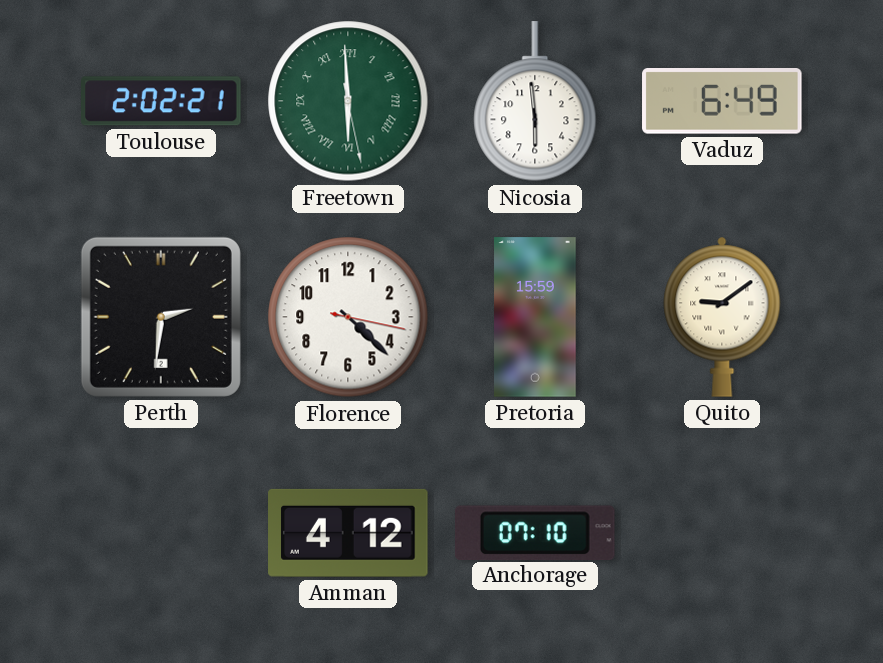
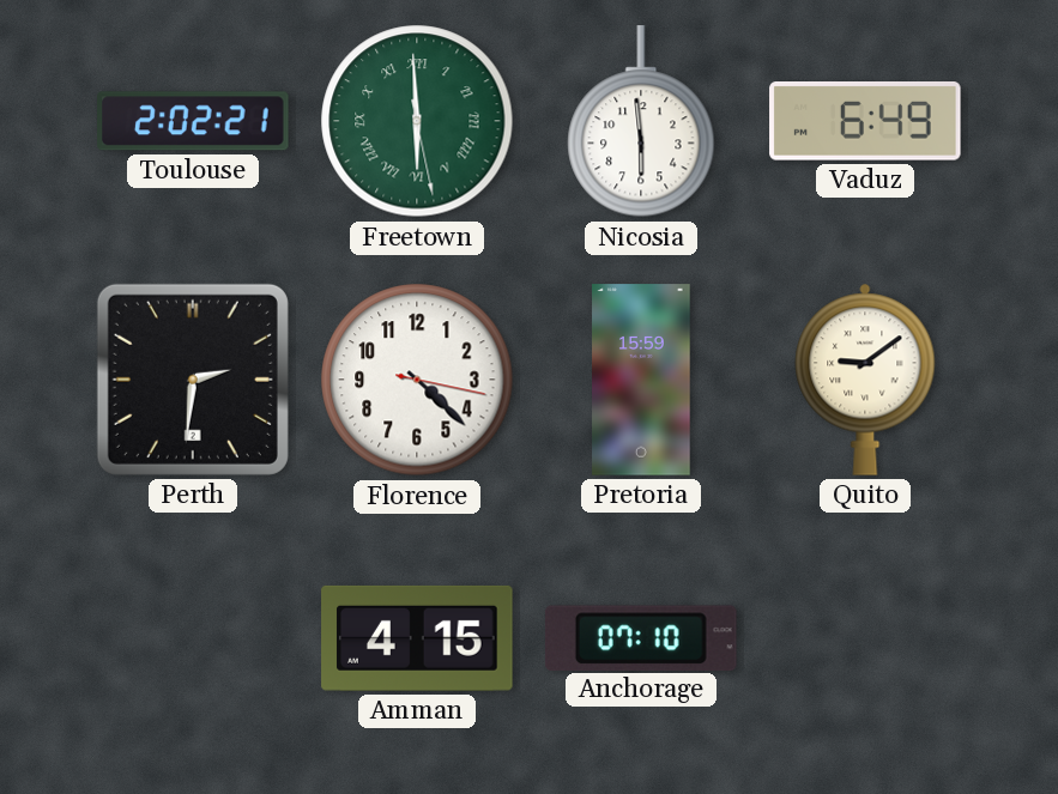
Amman: 4:12 -> 4:15 (417, 638)
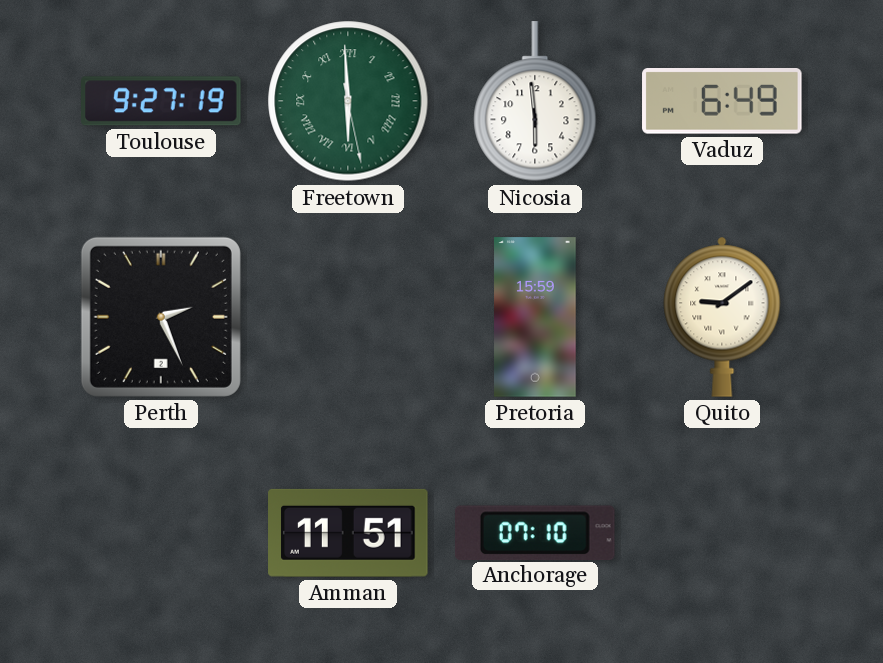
Toulouse: 2:02 -> 9:27 (161, 101)
Perth: 2:31 -> 2:26 (161, 317)
Florence: 4:22 -> none (417, 380)
Amman: 4:15 -> 11:51 (348, 533)
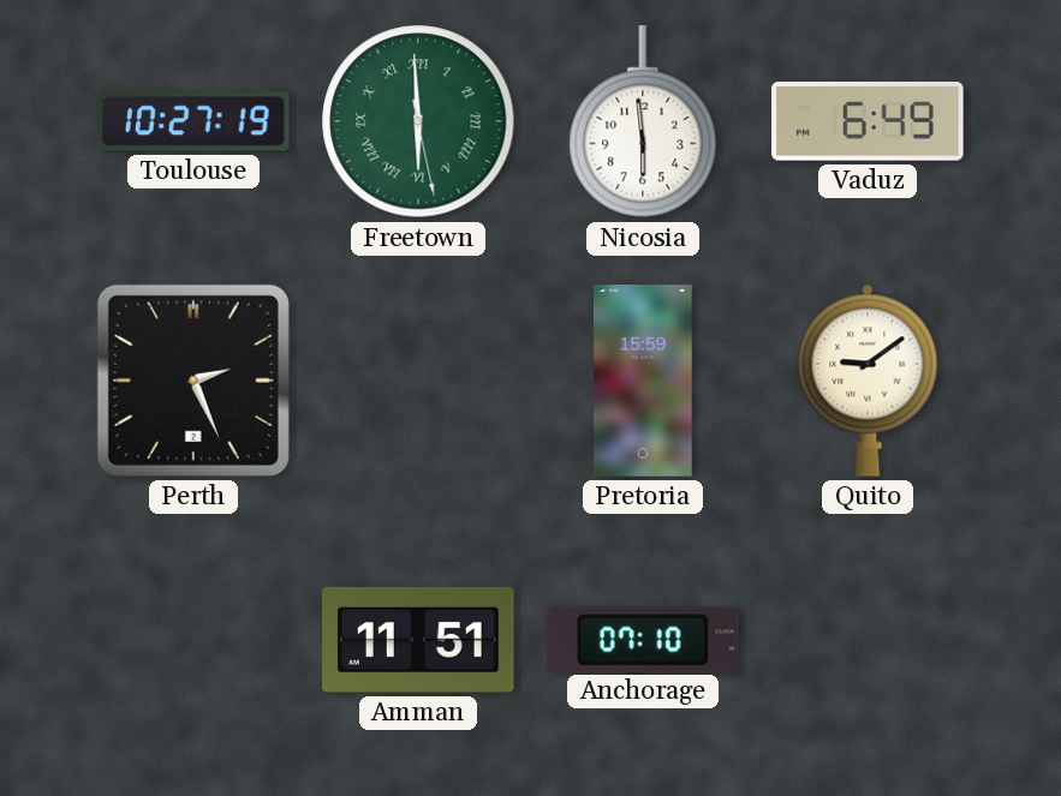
Toulouse: 9:27 -> 10:27 (193, 121)
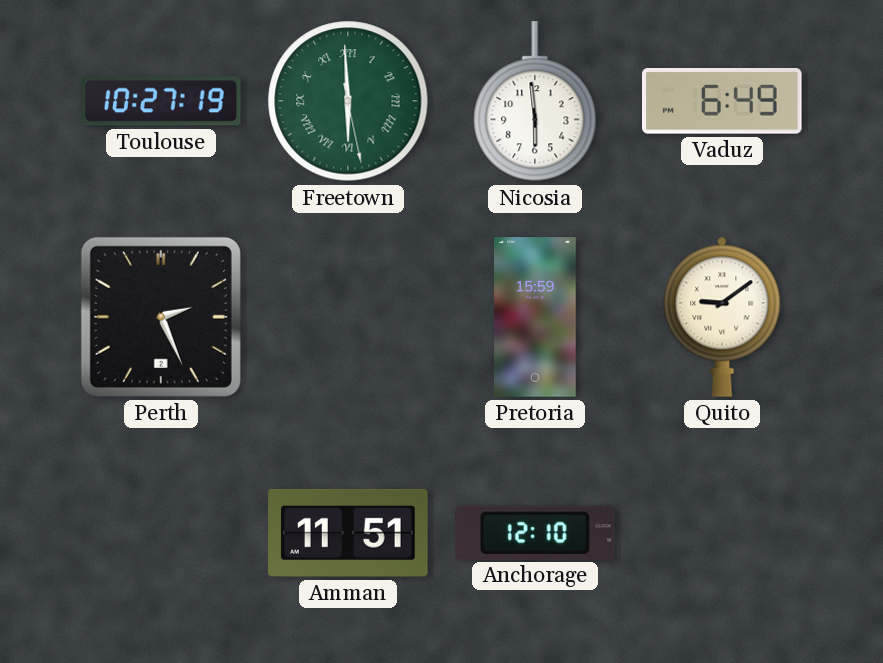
Anchorage: 07:10 -> 12:10 (535, 532)
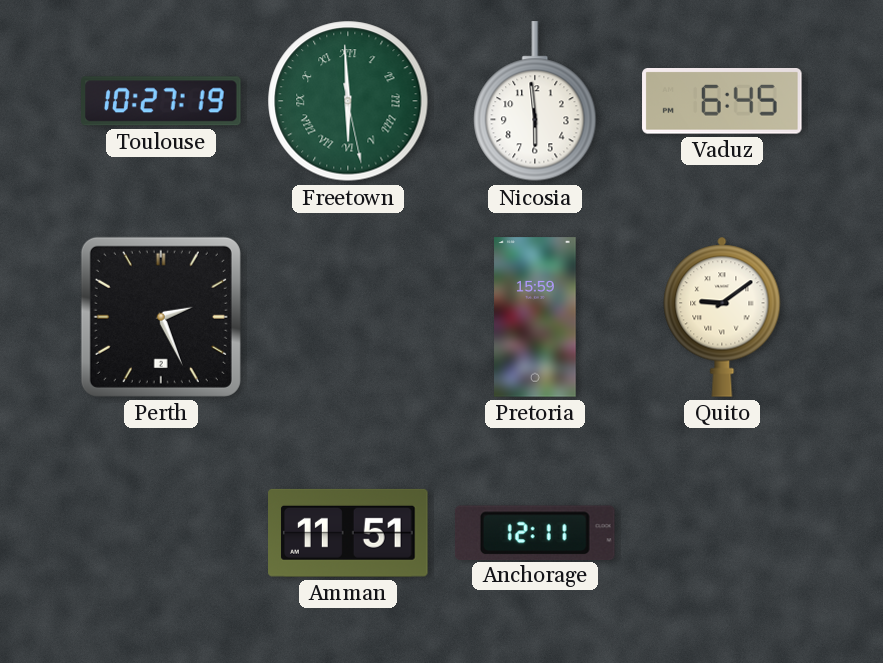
Vaduz: 6:49 -> 6:45 (722, 101)
Anchorage: 12:10 -> 12:11 (535, 532)
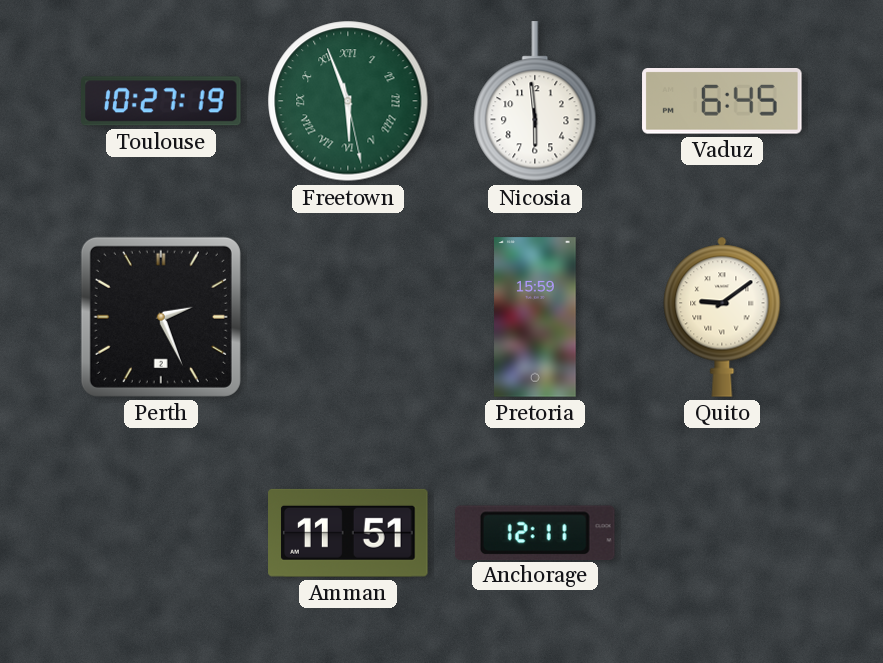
Freetown: 5:59 -> 5:56 (348, 101)
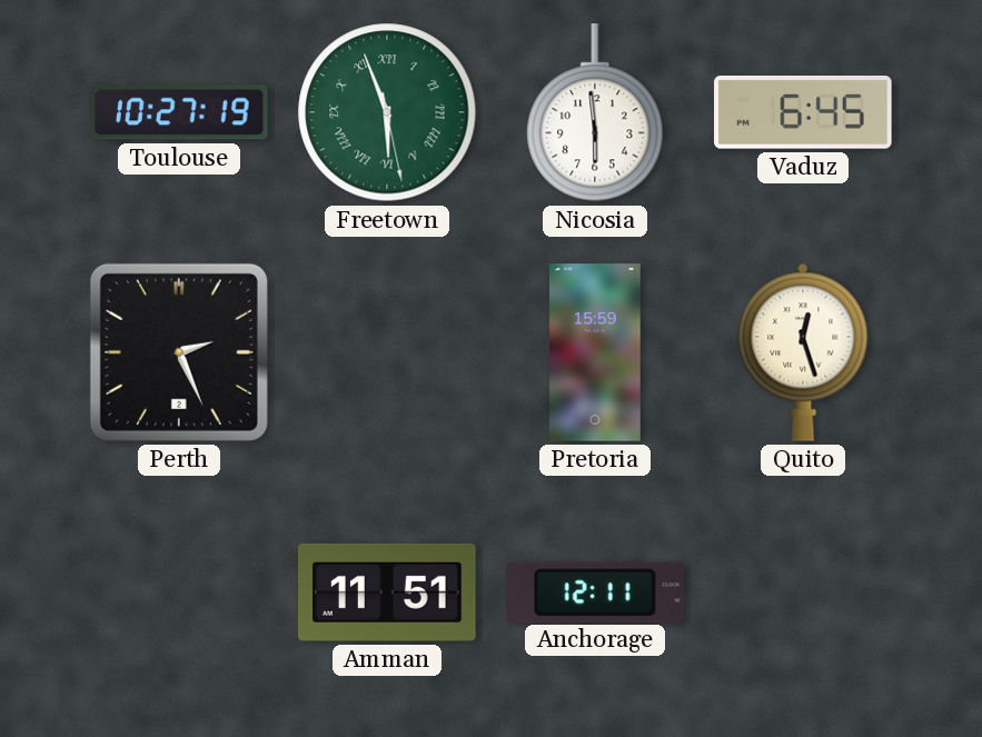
Quito: 9:09 -> 12:27 (803, 352)
